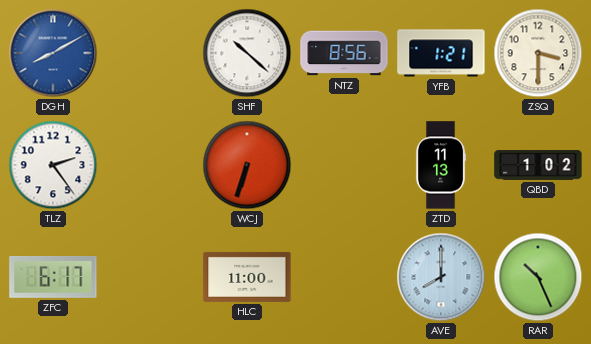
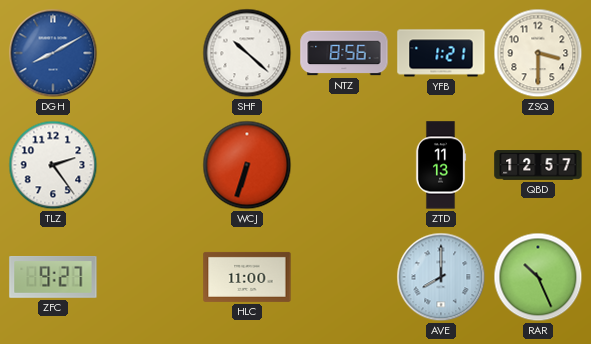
QBD: 1:02 -> 12:57 (538, 165)
ZFC: 6:17 -> 9:27 (53, 278)
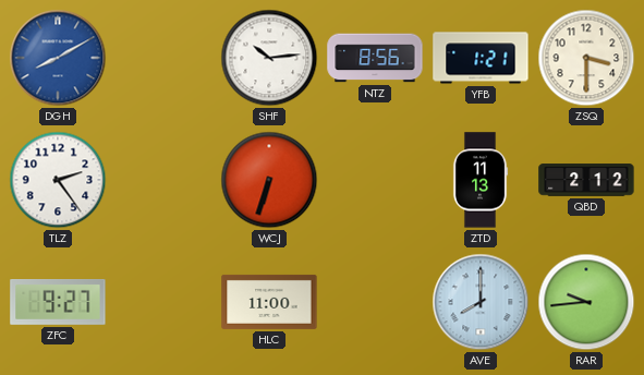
SHF: 10:22 -> 10:14 (269, 58)
QBD: 12:57 -> 2:12 (586, 180)
RAR: 10:26 -> 9:44 (586, 302)
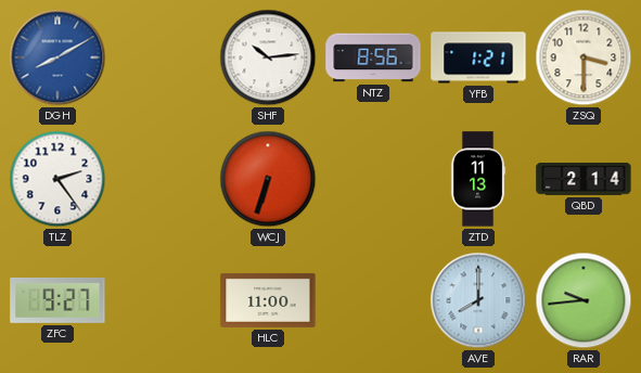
QBD: 2:12 -> 2:14 (584, 179)
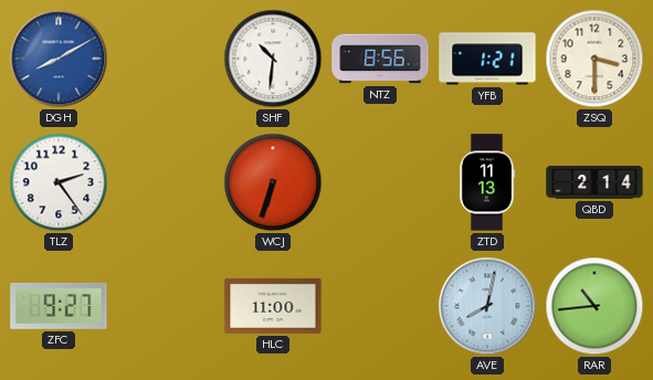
SHF: 10:14 -> 10:31 (273, 59)
AVE: 8:00 -> 8:02 (487, 306)
RAR: 9:44 -> 10:44 (594, 306)
